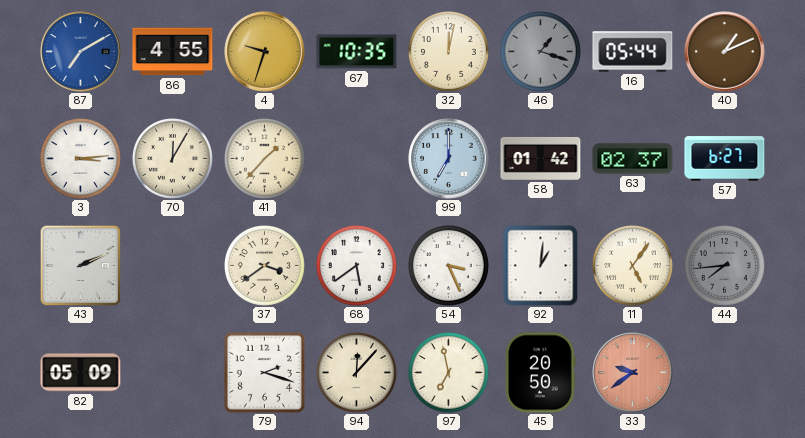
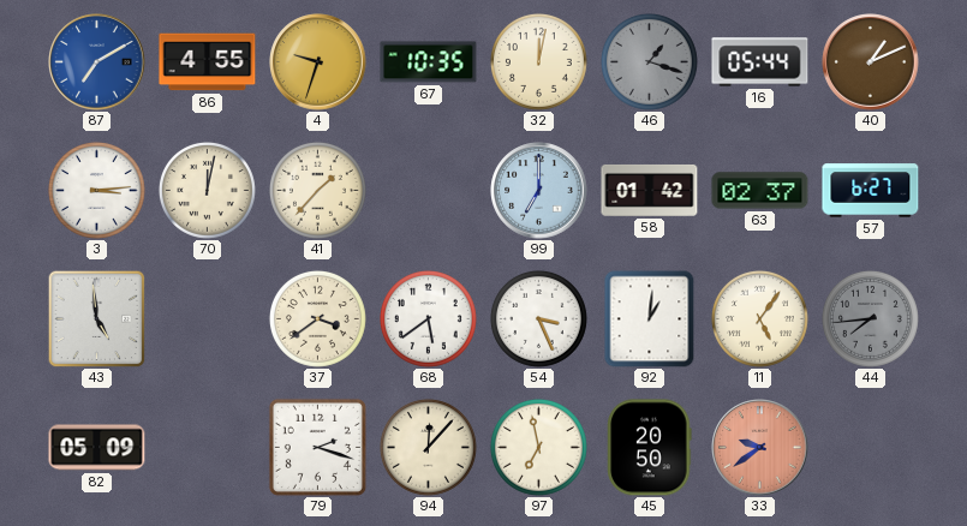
70: 12:05 -> 12:02 (207, 190)
43: 2:11 -> 4:59 (96, 318)
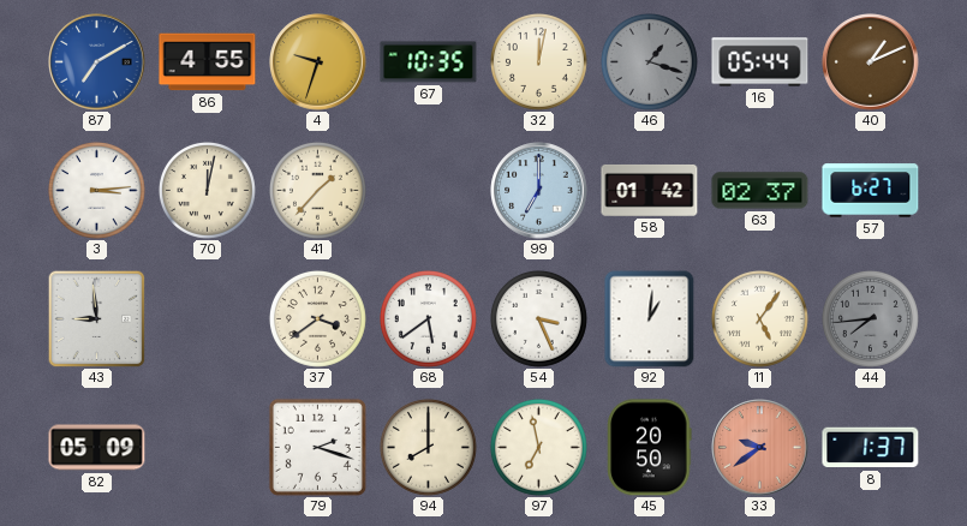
43: 4:59 -> 8:59 (96, 318)
94: 12:07 -> 8:00 (428, 447)
8: none -> 1:37 (871, 448)
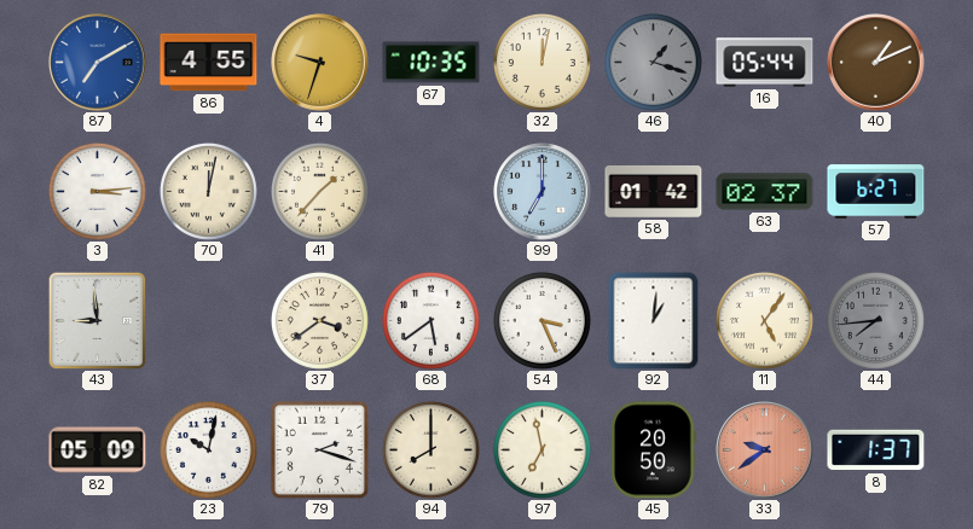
23: none -> 10:02 (208, 449)
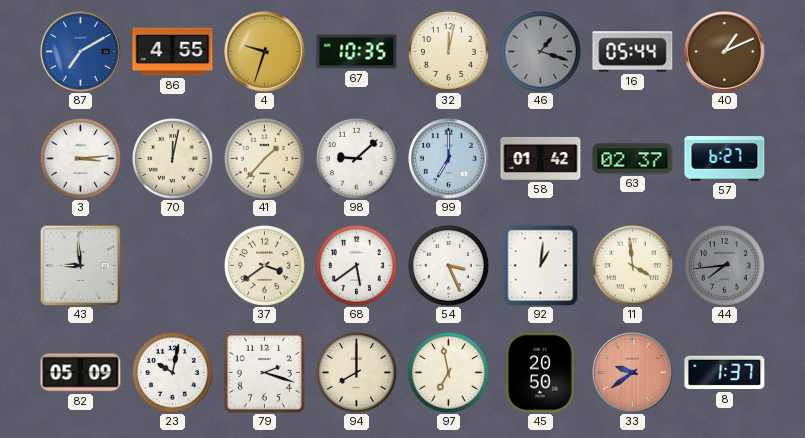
98: none -> 9:08 (356, 158)
11: 5:06 -> 3:59 (632, 265)
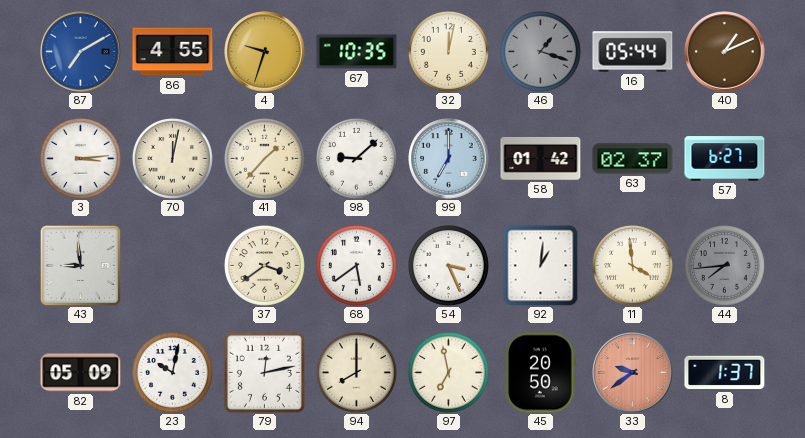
79: 2:18 -> 12:13 (264, 372)
